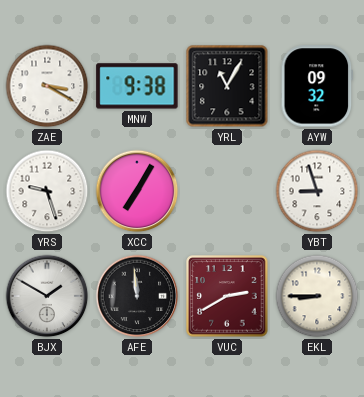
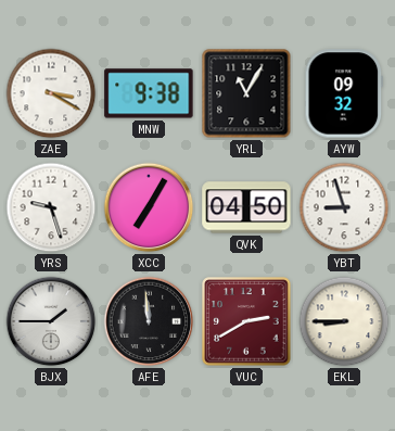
QVK: none -> 04:50 (246, 207)
BJX: 1:50 -> 1:45 (51, 321)
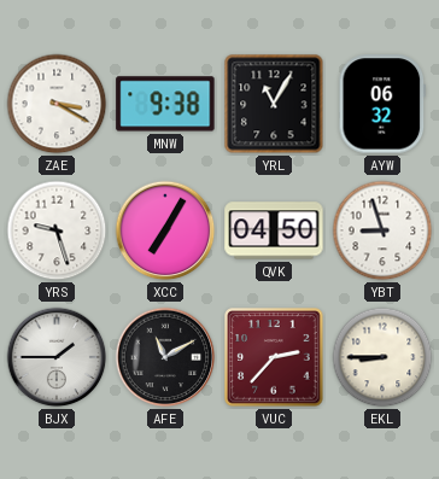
AYW: 09:32 -> 06:32 (382, 104)
AFE: 11:59 -> 11:10 (165, 357)
VUC: 2:40 -> 2:37 (274, 357)
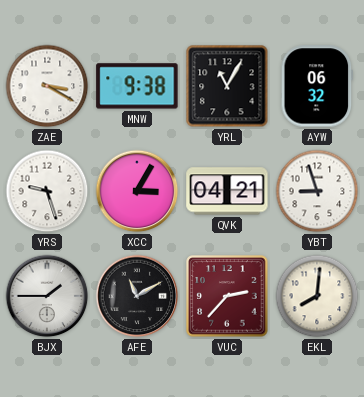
XCC: 7:05 -> 3:05 (137, 191)
QVK: 04:50 -> 04:21 (227, 191)
EKL: 8:45 -> 8:01 (317, 296)
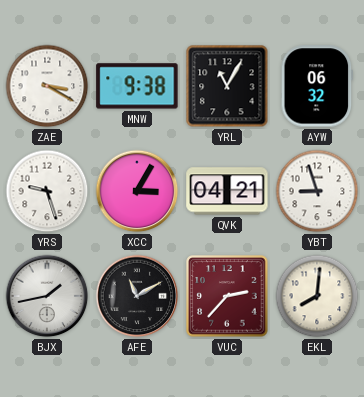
BJX: 1:45 -> 1:43 (47, 296)
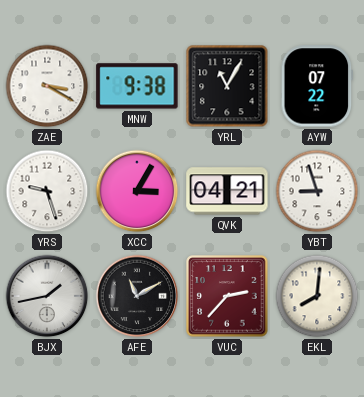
AYW: 06:32 -> 07:22 (317, 86)
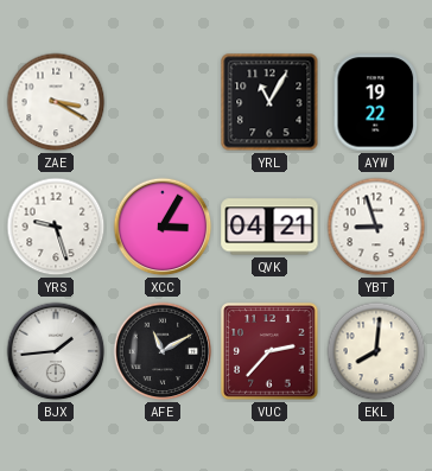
MNW: 9:38 -> none (137, 86)
AYW: 07:22 -> 19:22 (376, 102)
BJX: 1:43 -> 1:44 (56, 351)
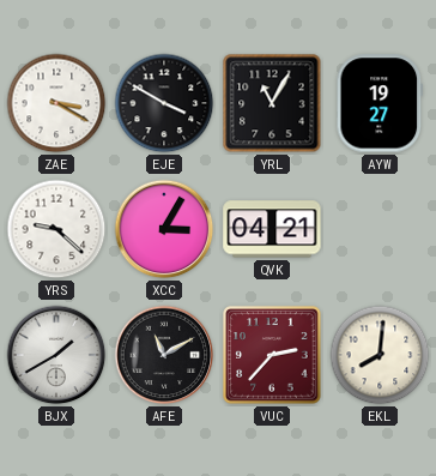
EJE: none -> 3:50 (164, 103)
AYW: 19:22 -> 19:27 (380, 103)
YRS: 9:27 -> 9:22 (56, 229)
YBT: 8:57 -> none (376, 227)
BJX: 1:44 -> 1:40 (56, 355)
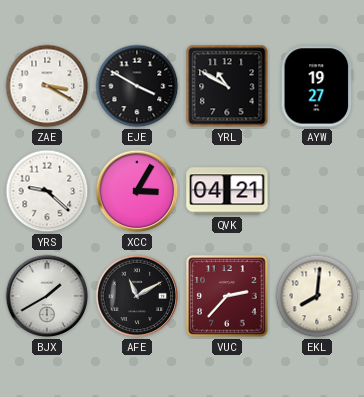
YRL: 11:05 -> 10:50 (227, 86)
